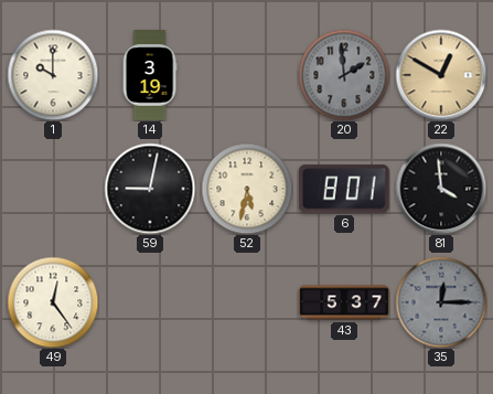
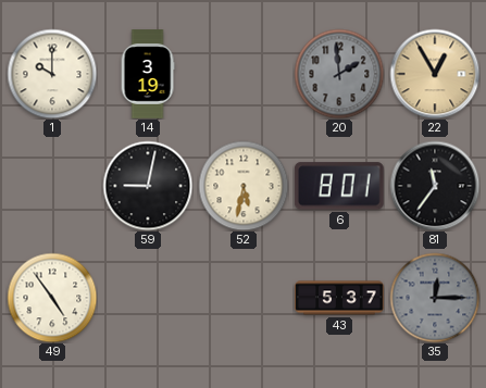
22: 12:50 -> 12:55 (435, 74)
81: 3:59 -> 11:36 (435, 186)
49: 12:24 -> 4:54 (52, 298)
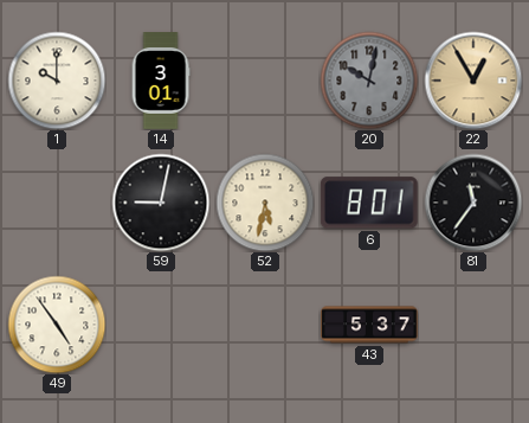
14: 3:19 -> 3:01 (161, 81)
20: 1:59 -> 10:02 (369, 81)
35: 12:15 -> none (435, 298)
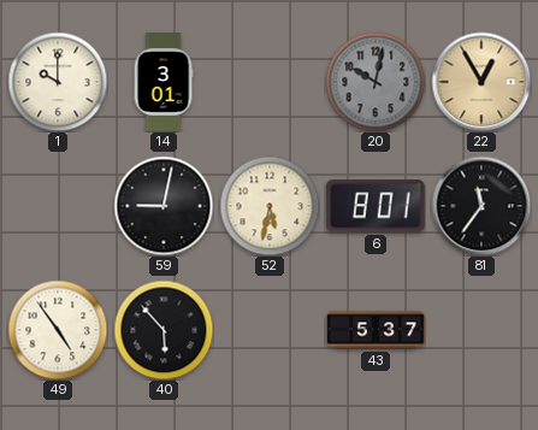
40: none -> 5:53 (164, 330)
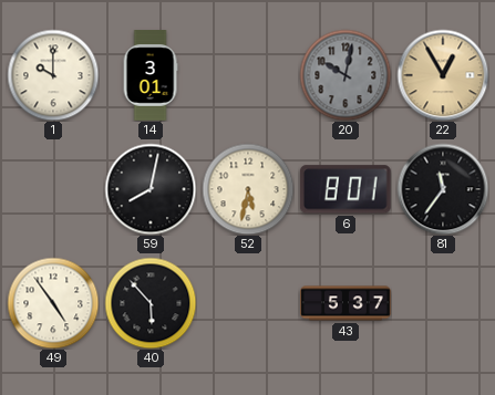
59: 9:02 -> 8:02 (151, 189)
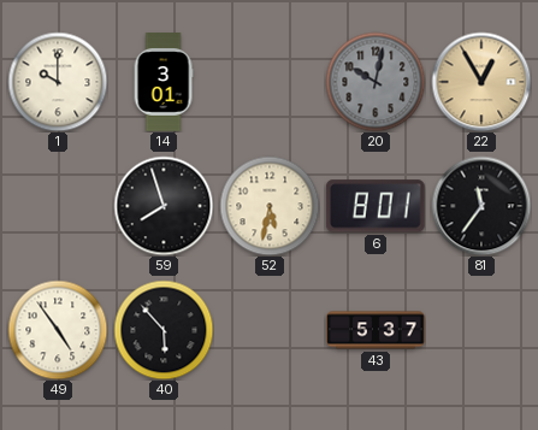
59: 8:02 -> 7:57 (164, 206)
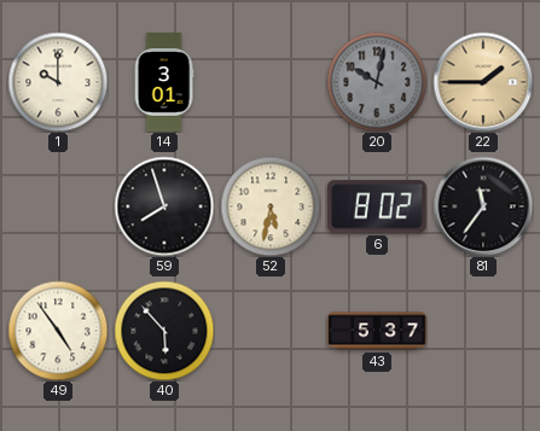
22: 12:55 -> 1:45 (483, 82)
6: 8:01 -> 8:02 (377, 206)
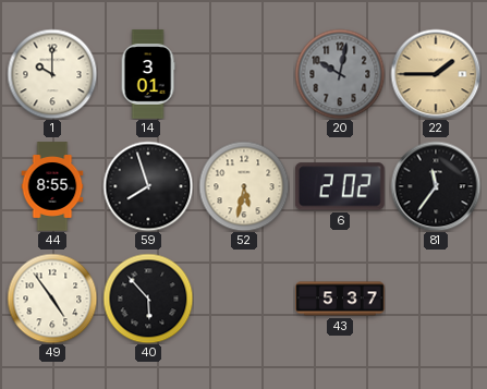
44: none -> 8:55 (52, 186)
6: 8:02 -> 2:02 (340, 186)
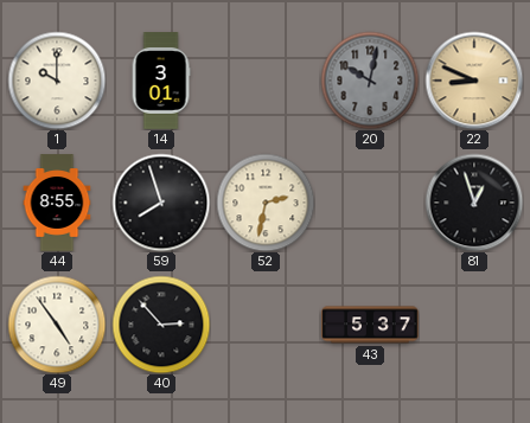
22: 1:45 -> 8:49 (474, 81)
52: 5:32 -> 2:32 (266, 203)
6: 2:02 -> none (340, 186)
81: 11:36 -> 12:57 (474, 203)
40: 5:53 -> 2:53 (161, 325)
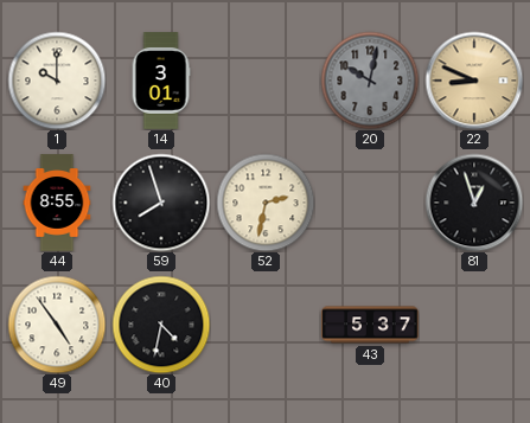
40: 2:53 -> 4:32 (161, 325)
